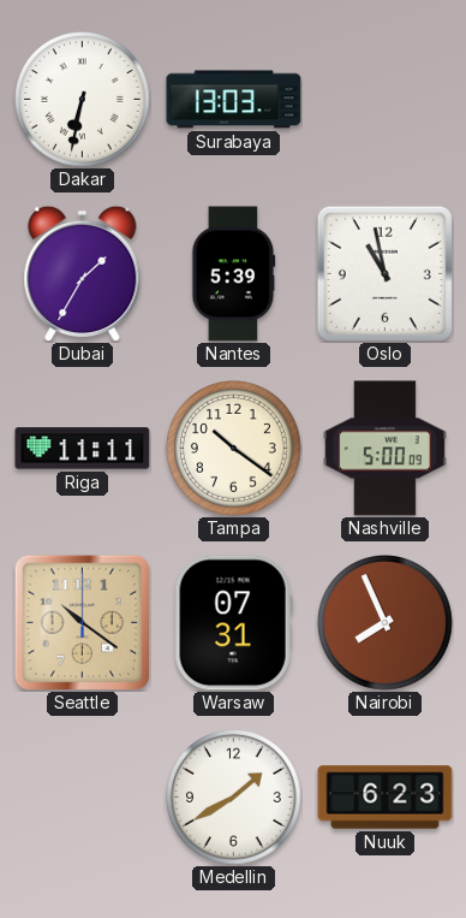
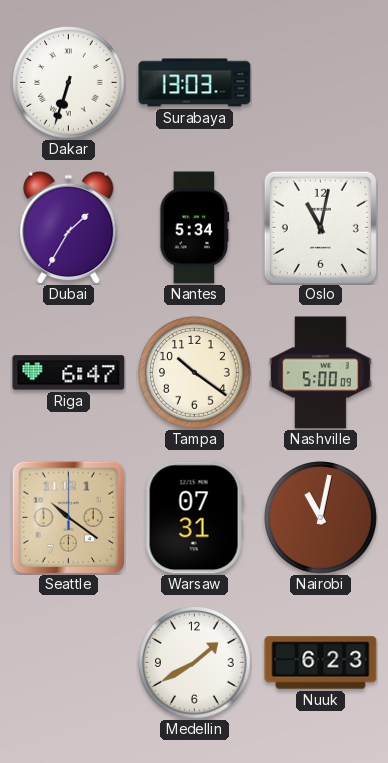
Dakar: 6:32 -> 6:33 (69, 83)
Nantes: 5:39 -> 5:34 (195, 228)
Oslo: 10:58 -> 11:02 (320, 227)
Riga: 11:11 -> 6:47 (69, 373)
Nairobi: 7:56 -> 11:02 (321, 518)
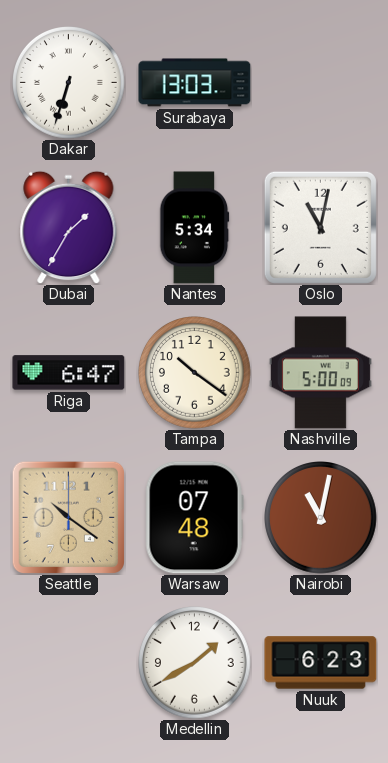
Warsaw: 07:31 -> 07:48 (194, 518)
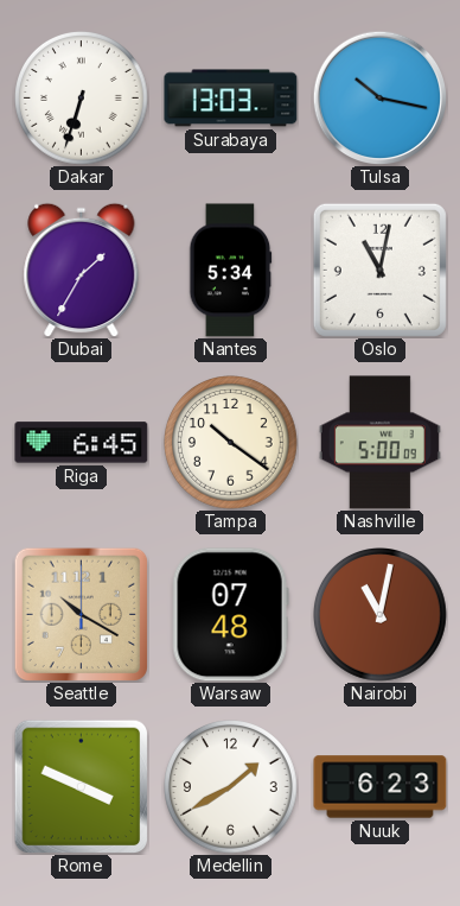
Tulsa: none -> 10:17 (379, 97)
Riga: 6:47 -> 6:45 (82, 443)
Seattle: 10:21 -> 10:20 (81, 614)
Rome: none -> 3:49 (81, 786)
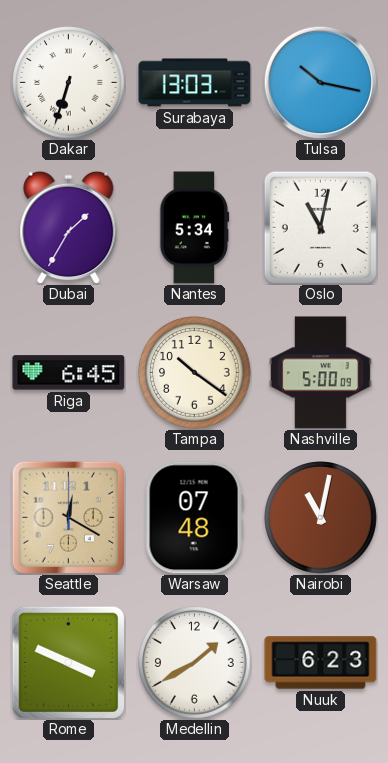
Seattle: 10:20 -> 12:20 (68, 517)
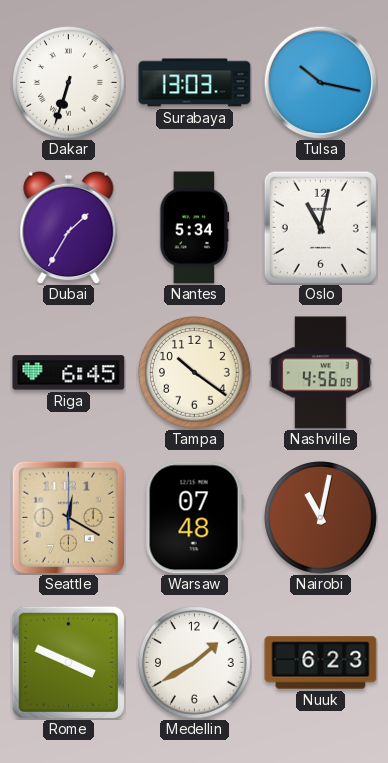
Nashville: 5:00 -> 4:56 (320, 373)
